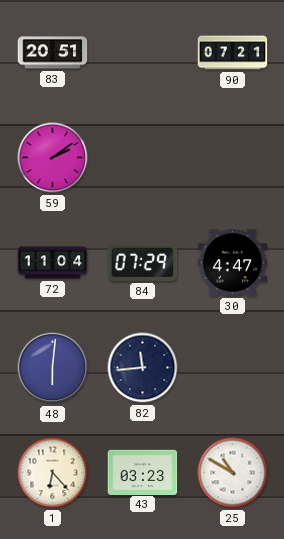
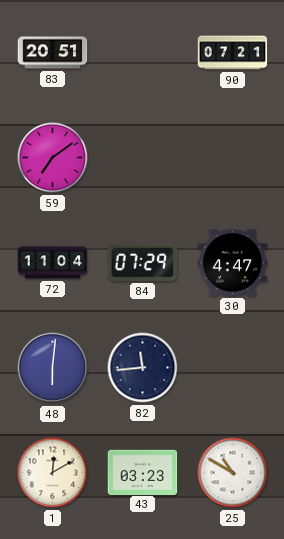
59: 2:09 -> 7:09 (53, 158)
1: 6:23 -> 12:10 (53, 473)
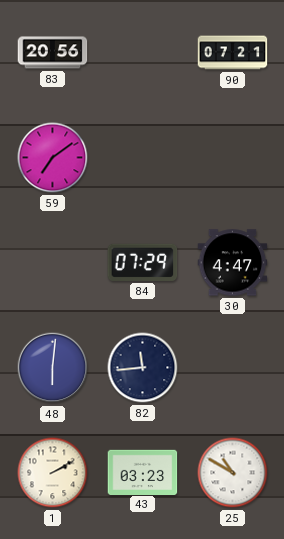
83: 20:51 -> 20:56 (53, 53)
72: 11:04 -> none (53, 263)
1: 12:10 -> 2:10 (53, 473)
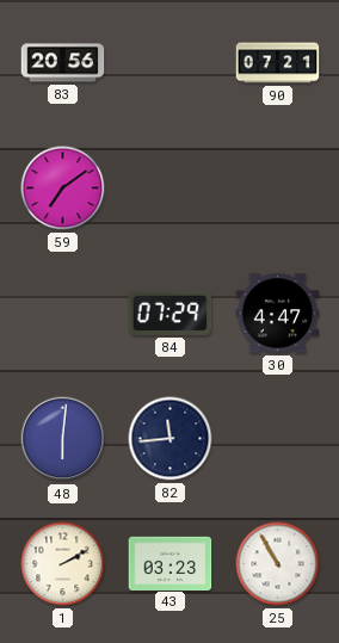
25: 10:50 -> 10:55 (278, 564)
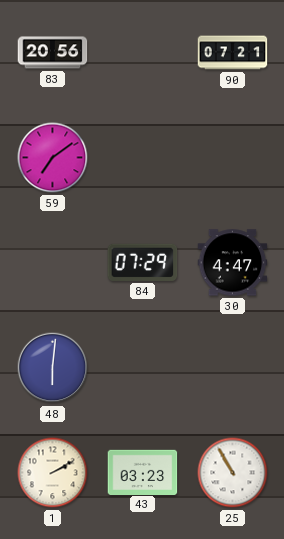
82: 11:44 -> none (171, 439)
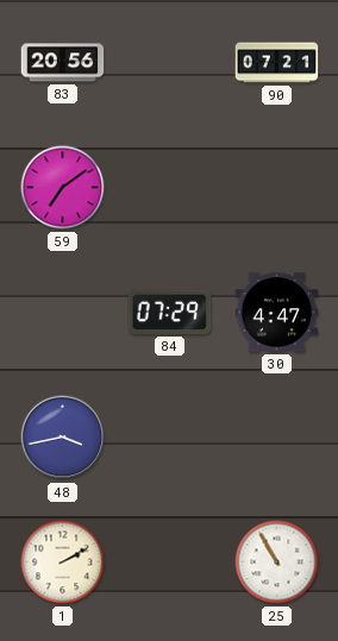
48: 6:01 -> 3:43 (63, 438)
43: 03:23 -> none (143, 472)
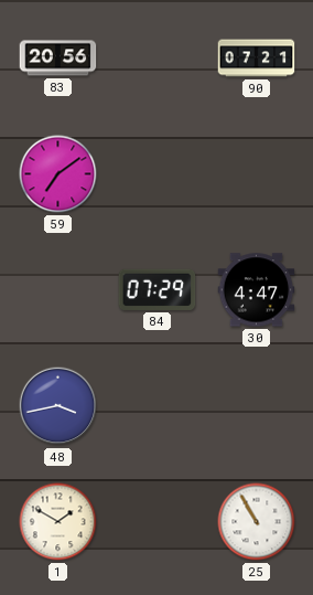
1: 2:10 -> 1:50 (58, 522)
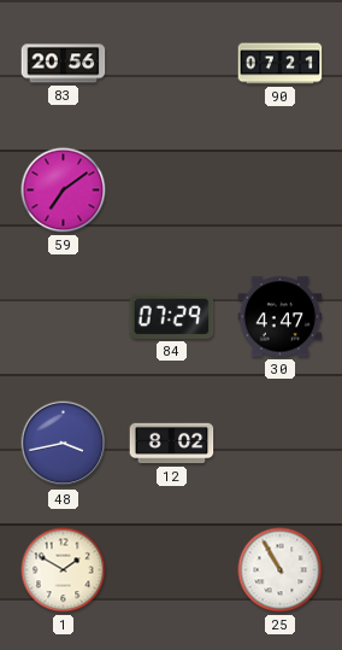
12: none -> 8:02 (172, 444)
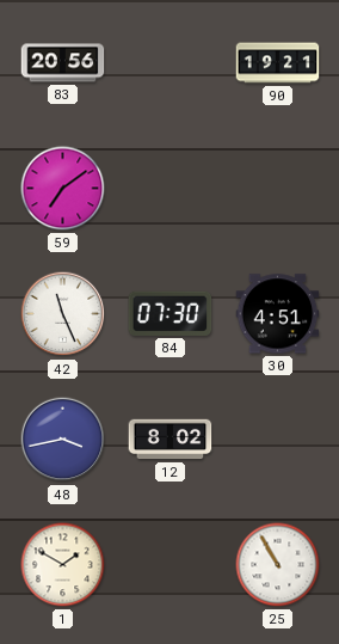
90: 07:21 -> 19:21 (278, 63)
42: none -> 11:26 (63, 314)
84: 07:29 -> 07:30 (171, 313)
30: 4:47 -> 4:51 (278, 314)
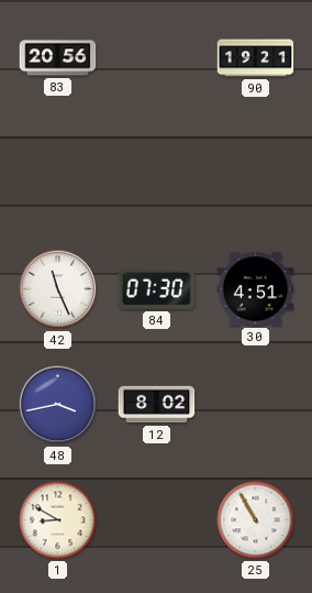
59: 7:09 -> none (63, 189)
1: 1:50 -> 8:50 (58, 520)
